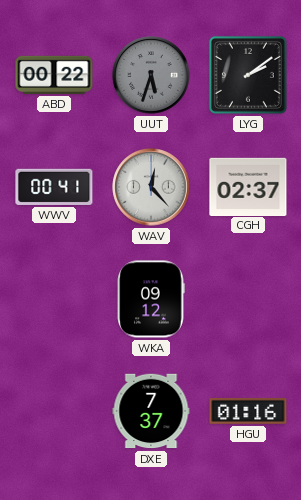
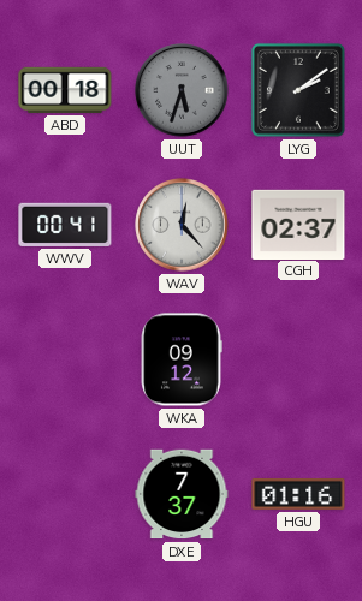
ABD: 00:22 -> 00:18 (65, 90)
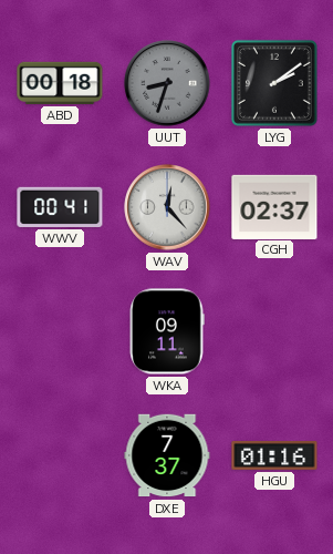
UUT: 5:33 -> 8:33 (167, 83)
WKA: 09:12 -> 09:11 (167, 331)
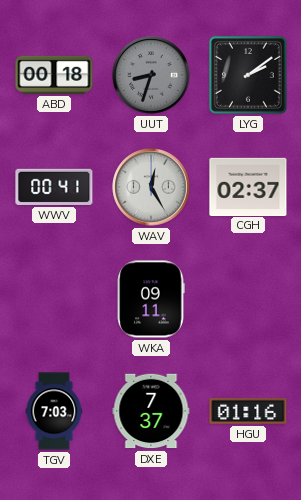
WAV: 12:23 -> 12:25 (151, 187)
TGV: none -> 7:03 (54, 411)
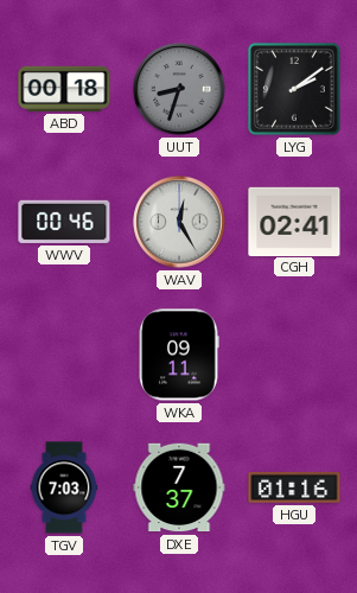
WWV: 00:41 -> 00:46 (64, 222)
CGH: 02:37 -> 02:41 (294, 221)
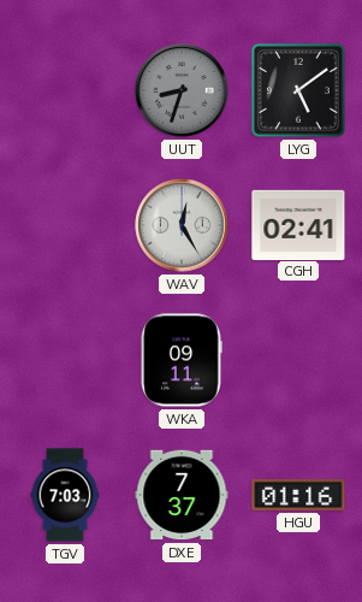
ABD: 00:18 -> none (64, 89)
LYG: 2:09 -> 5:09 (298, 90)
WWV: 00:46 -> none (64, 222)
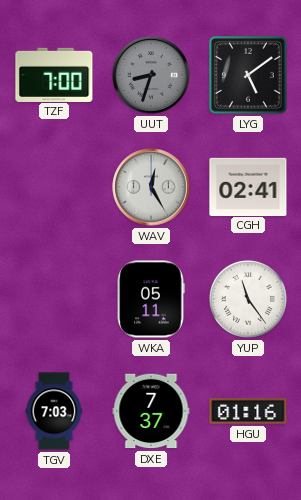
TZF: none -> 7:00 (54, 74)
WKA: 09:11 -> 05:11 (151, 299)
YUP: none -> 11:24 (248, 299)
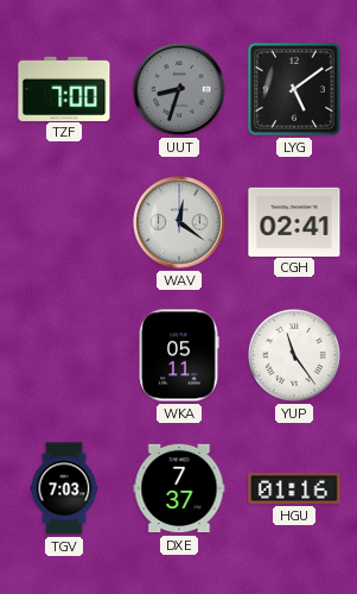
WAV: 12:25 -> 12:21 (179, 222)
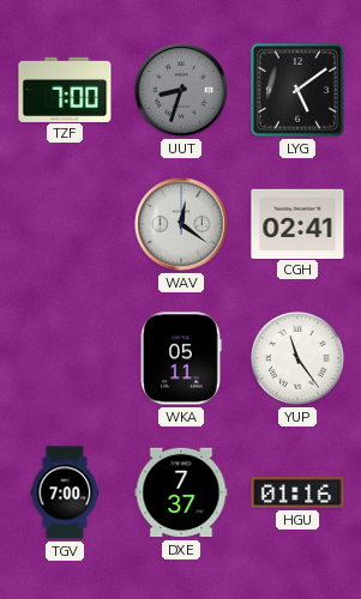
TGV: 7:03 -> 7:00 (65, 492)
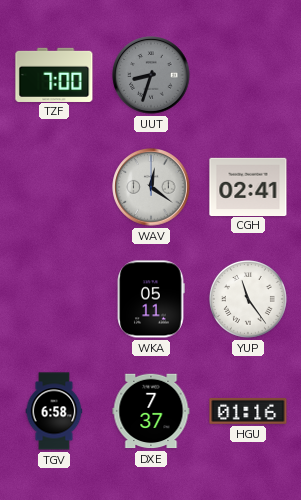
LYG: 5:09 -> none (297, 90)
TGV: 7:00 -> 6:58 (54, 411)
